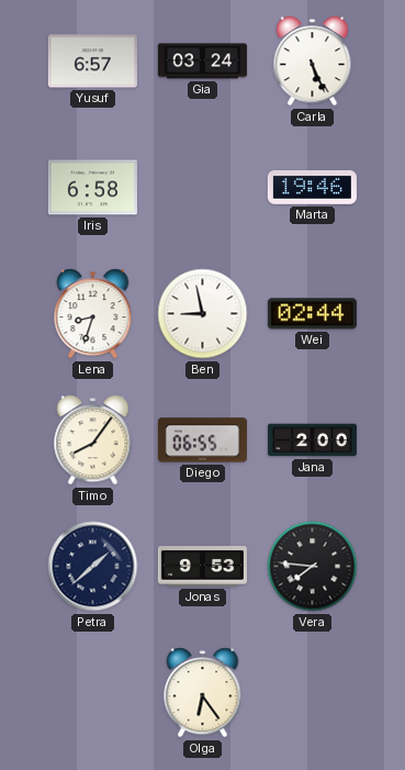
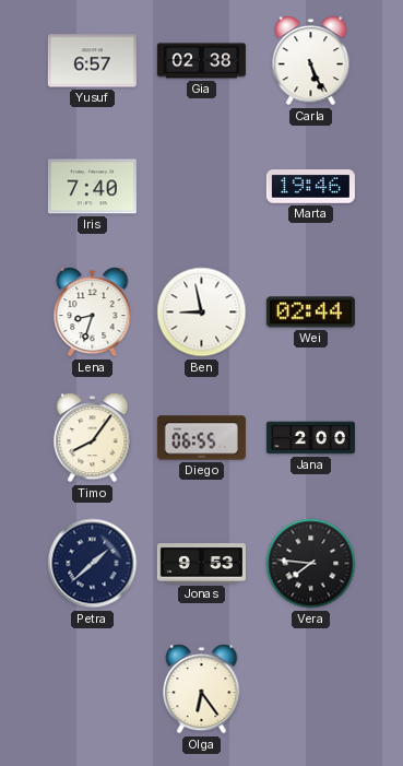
Gia: 03:24 -> 02:38 (201, 61)
Iris: 6:58 -> 7:40 (92, 187)
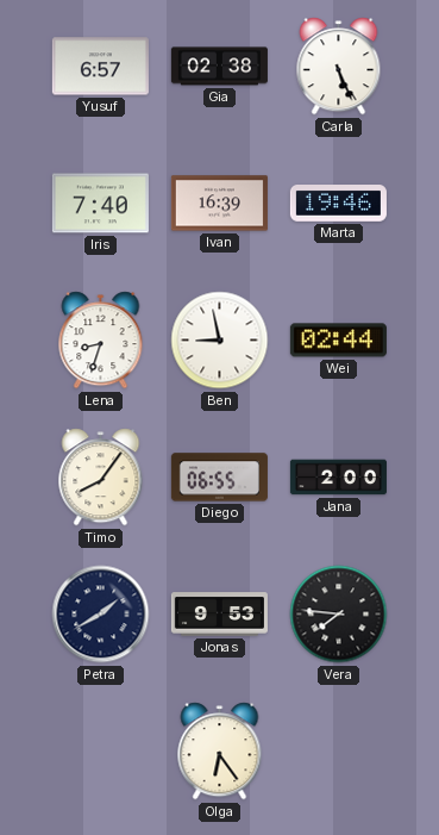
Ivan: none -> 16:39 (219, 204)
Petra: 1:38 -> 1:40 (101, 615)
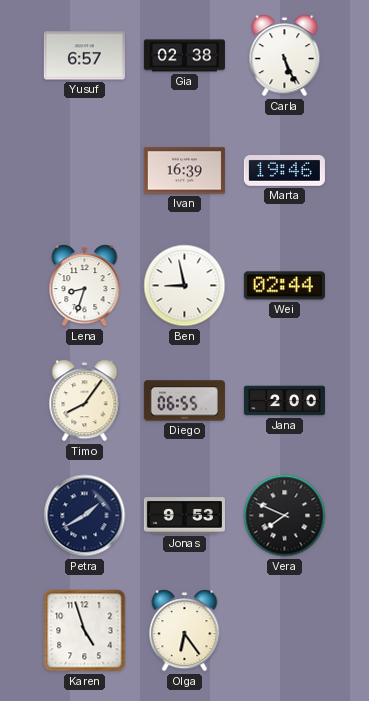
Iris: 7:40 -> none (100, 204)
Vera: 7:46 -> 7:49 (285, 516)
Karen: none -> 4:57 (85, 631)
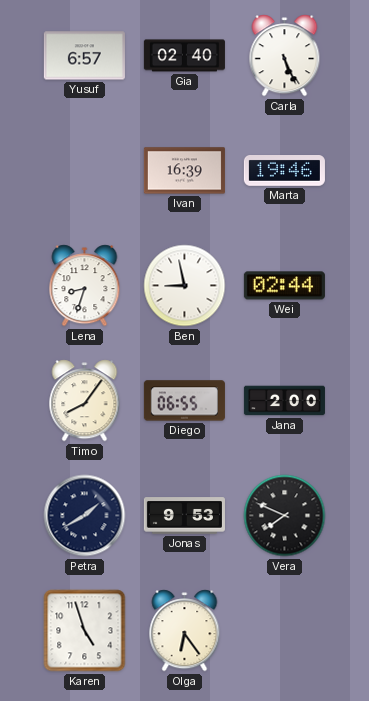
Gia: 02:38 -> 02:40 (184, 56)
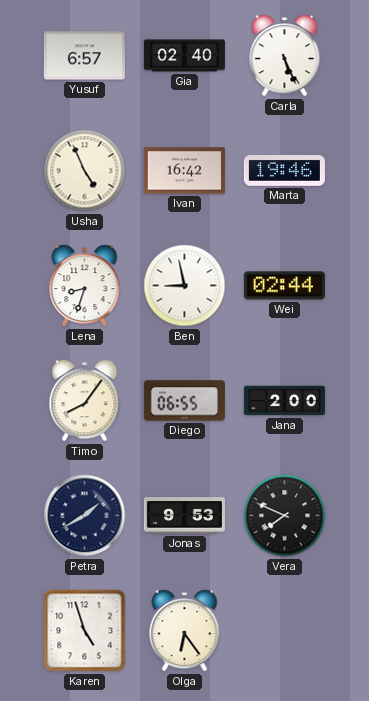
Usha: none -> 4:56 (85, 171)
Ivan: 16:39 -> 16:42 (184, 171)
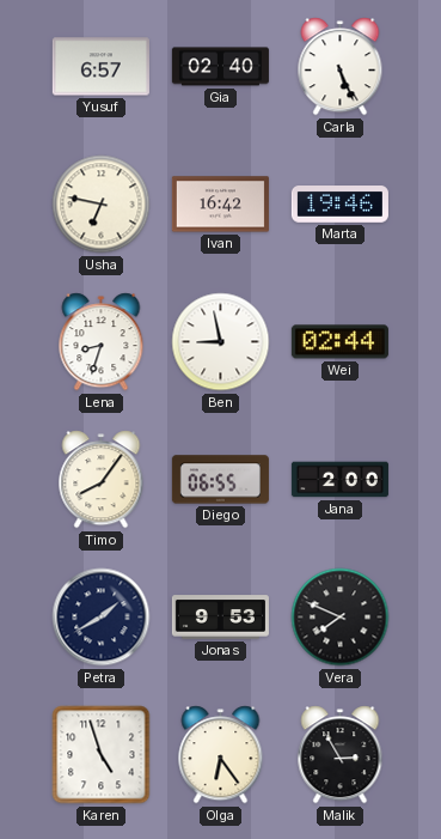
Usha: 4:56 -> 6:47 (102, 205)
Malik: none -> 2:55 (341, 755)
